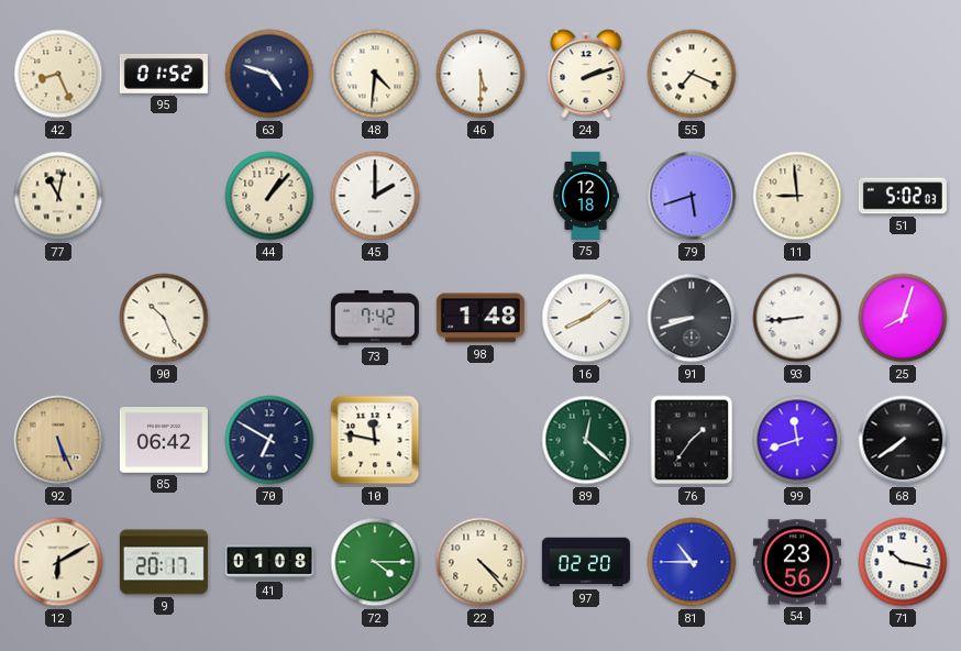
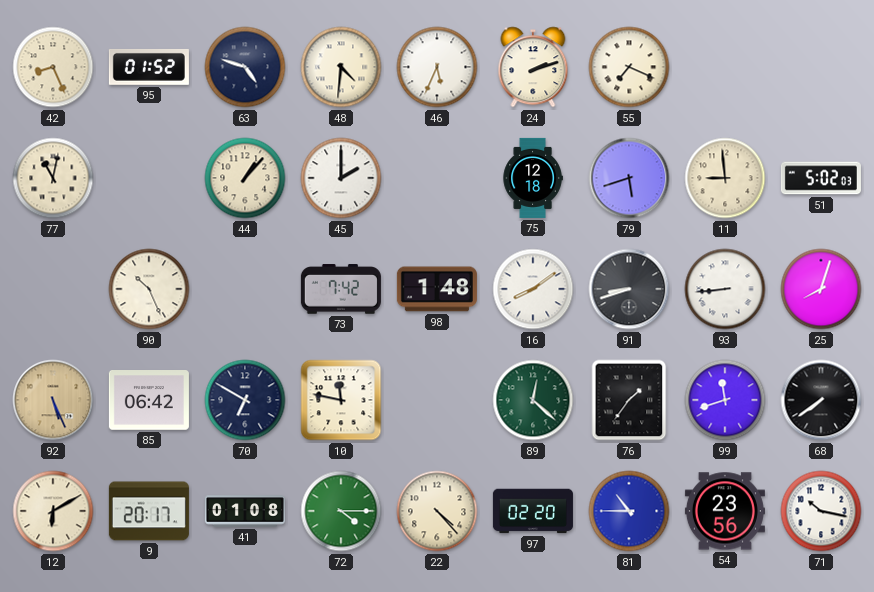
46: 5:30 -> 5:34 (437, 67)
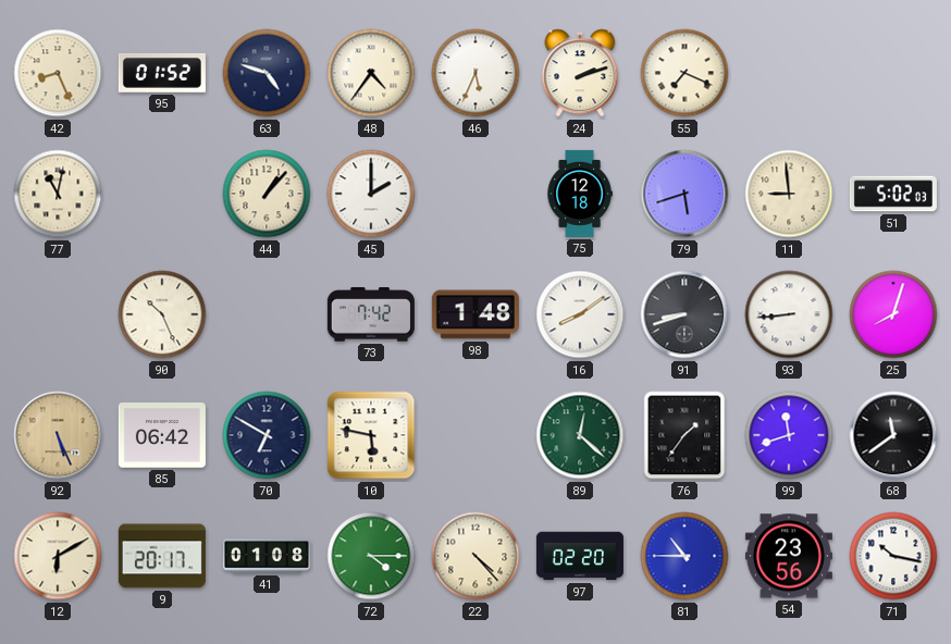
48: 4:31 -> 4:36 (371, 73)
10: 11:47 -> 5:47 (371, 435)
68: 7:39 -> 11:39 (893, 435)
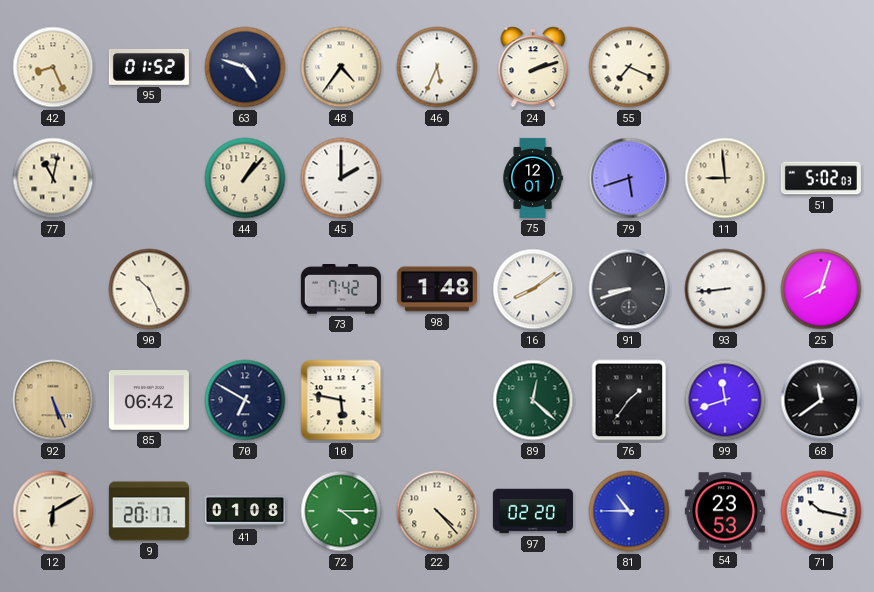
75: 12:18 -> 12:01 (533, 178)
54: 23:56 -> 23:53 (725, 511)
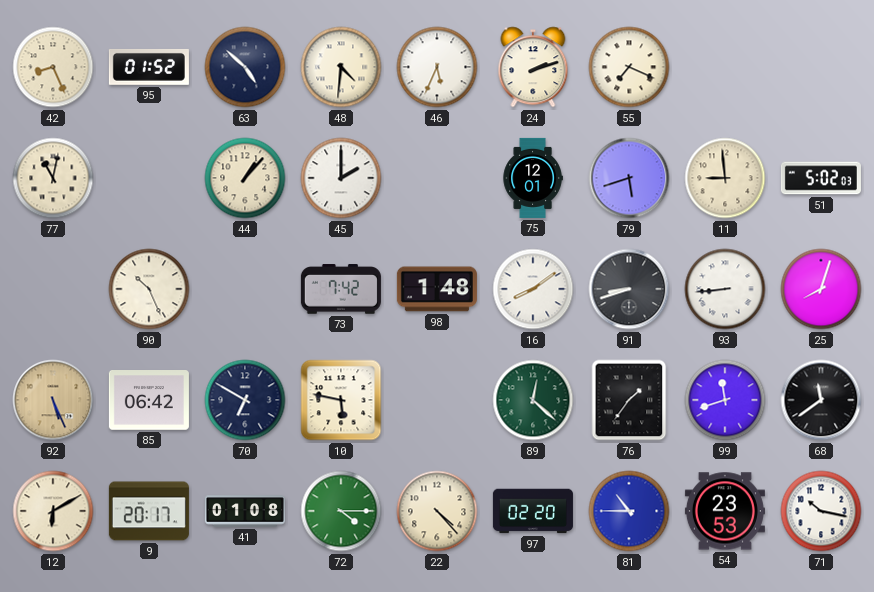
63: 4:48 -> 4:52 (245, 67)
48: 4:36 -> 4:31 (341, 67)
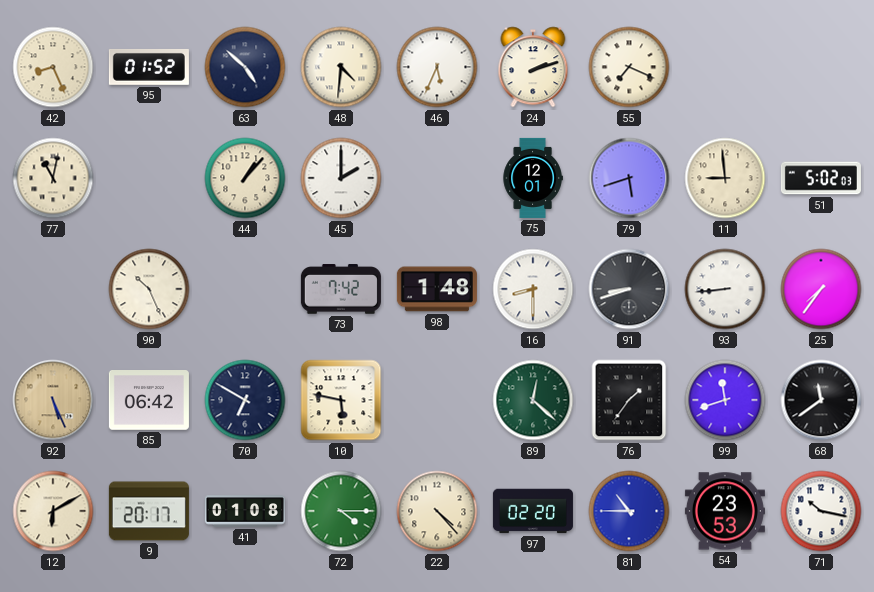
16: 8:09 -> 8:30 (533, 289)
25: 8:03 -> 7:36 (821, 289)
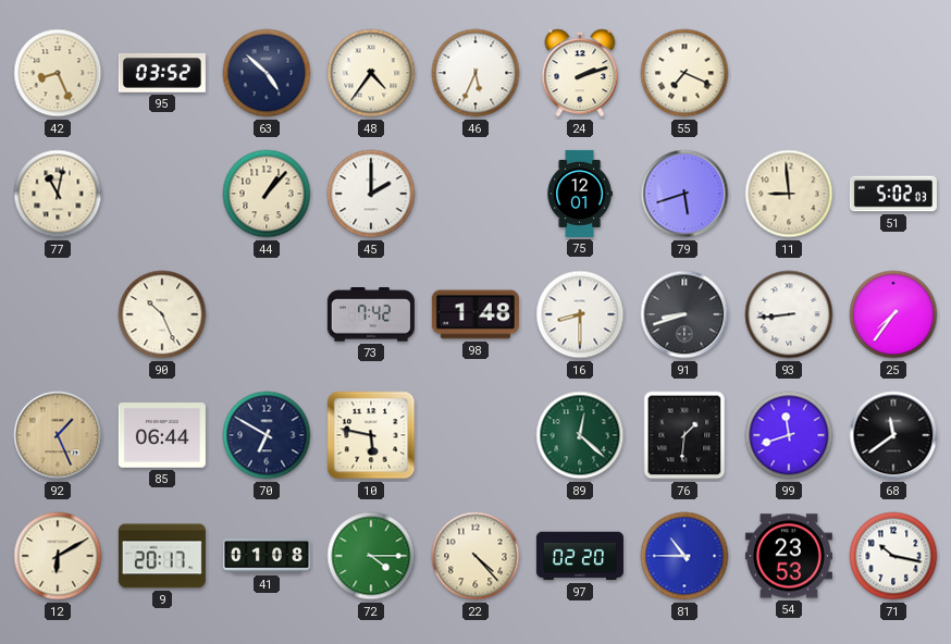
95: 01:52 -> 03:52 (162, 73)
48: 4:31 -> 4:36 (371, 73)
92: 5:26 -> 1:26 (58, 435)
85: 06:42 -> 06:44 (162, 436)
76: 1:36 -> 1:31 (684, 435)
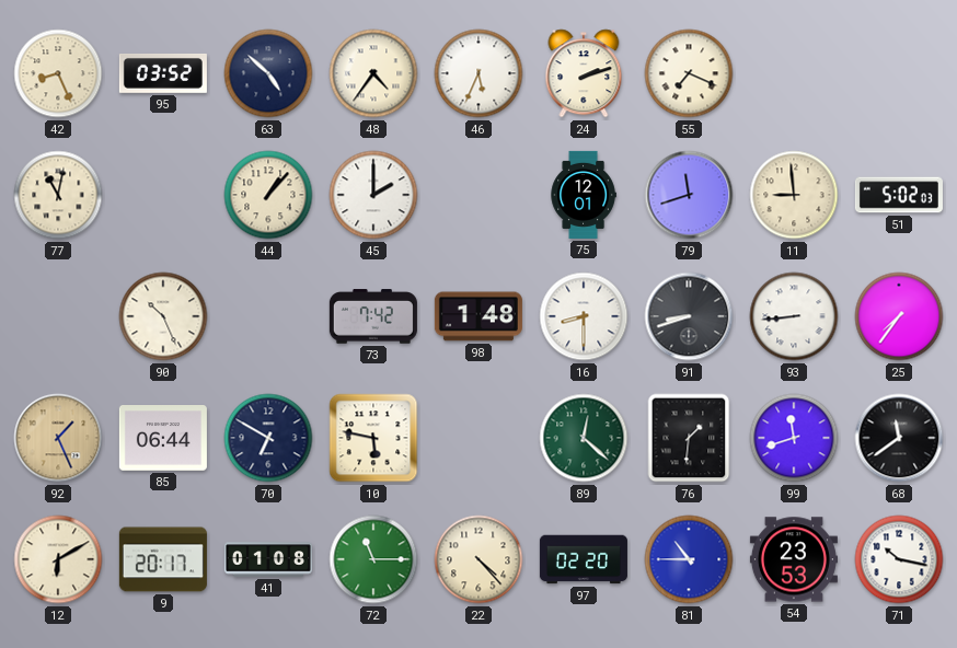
79: 5:42 -> 11:42 (689, 195)
72: 4:15 -> 11:15 (373, 559)
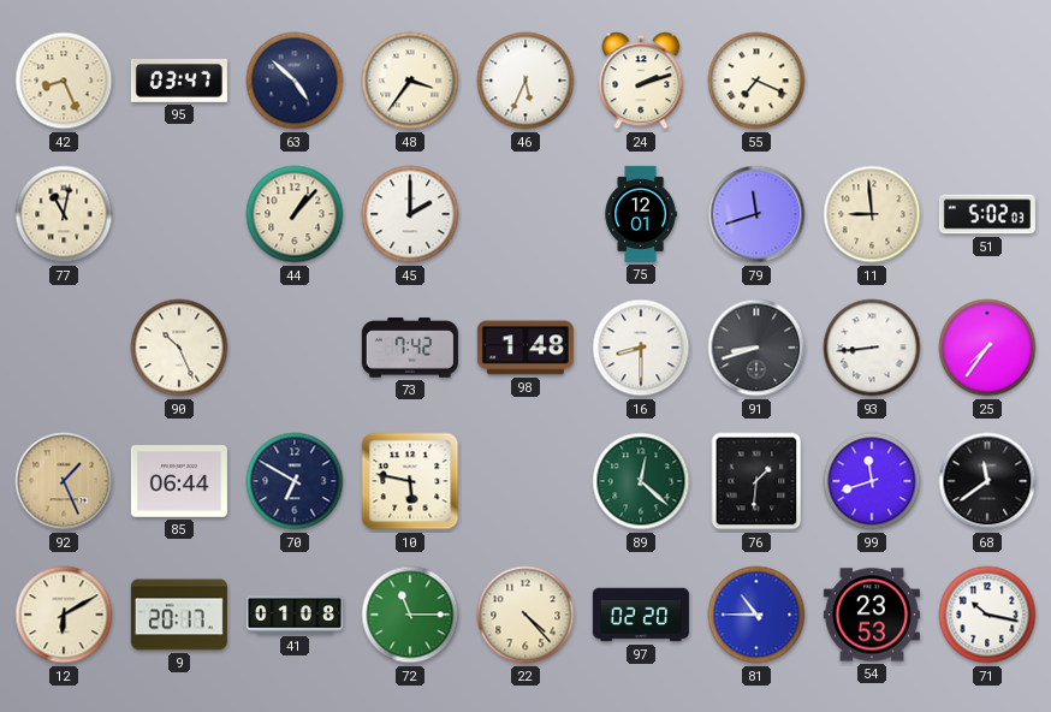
95: 03:52 -> 03:47 (179, 81)
48: 4:36 -> 3:36 (410, 81)
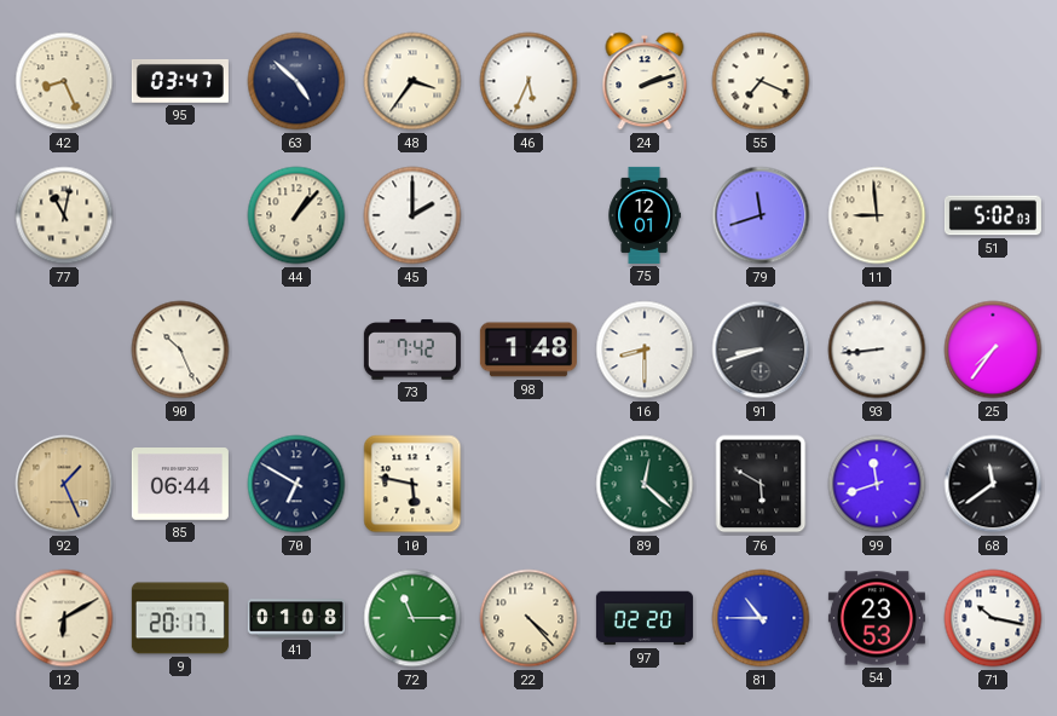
76: 1:31 -> 5:50 (761, 484)
